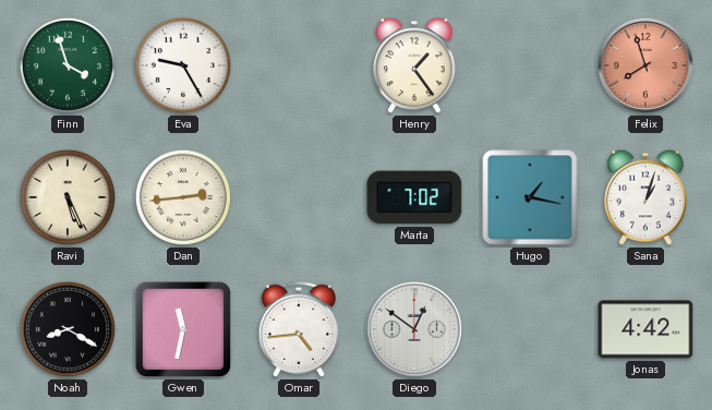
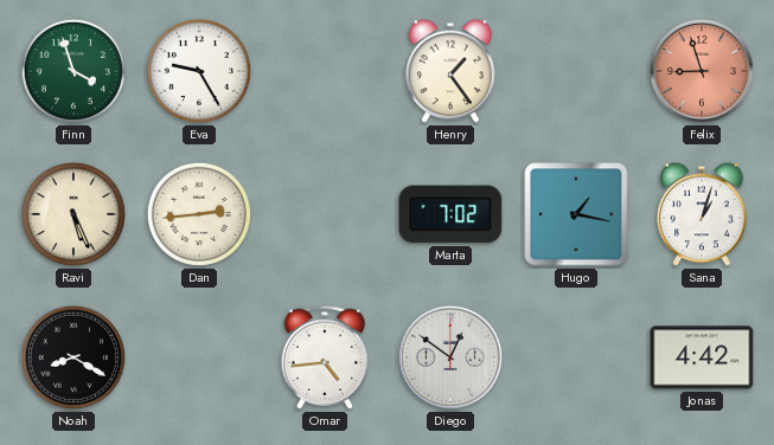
Felix: 7:57 -> 8:57 (702, 71)
Gwen: 11:32 -> none (183, 329)
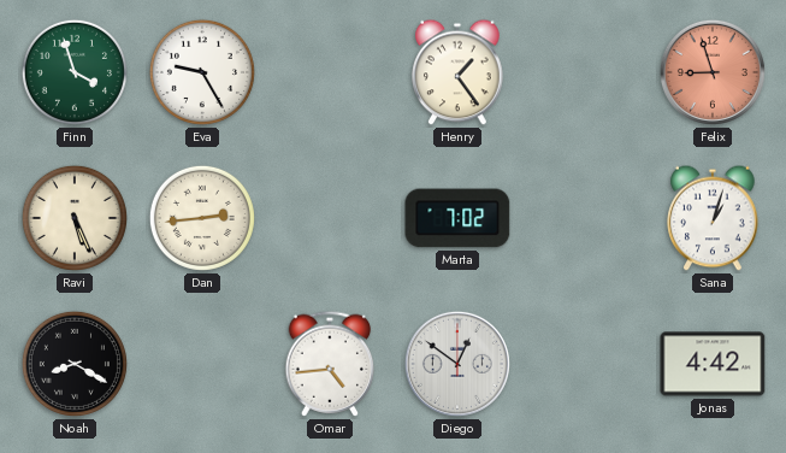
Hugo: 1:17 -> none (576, 214)
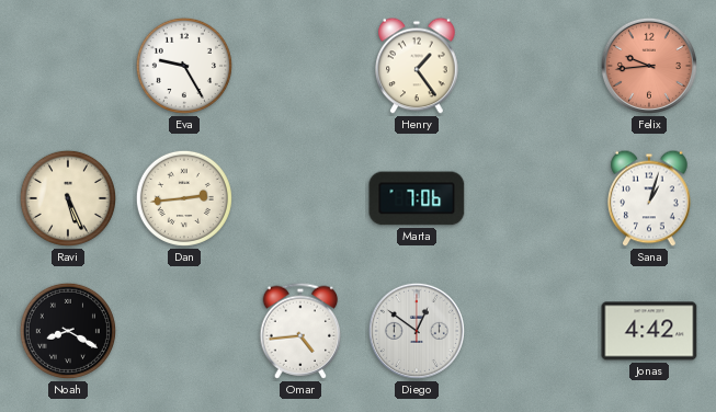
Finn: 3:57 -> none (75, 72)
Felix: 8:57 -> 9:44 (649, 66)
Marta: 7:02 -> 7:06 (417, 198)
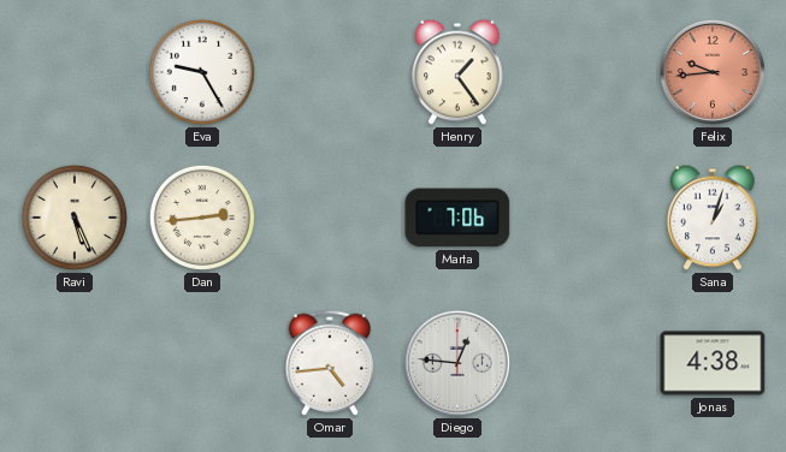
Noah: 8:20 -> none (68, 331)
Diego: 12:51 -> 12:46 (457, 363)
Jonas: 4:42 -> 4:38 (713, 363)
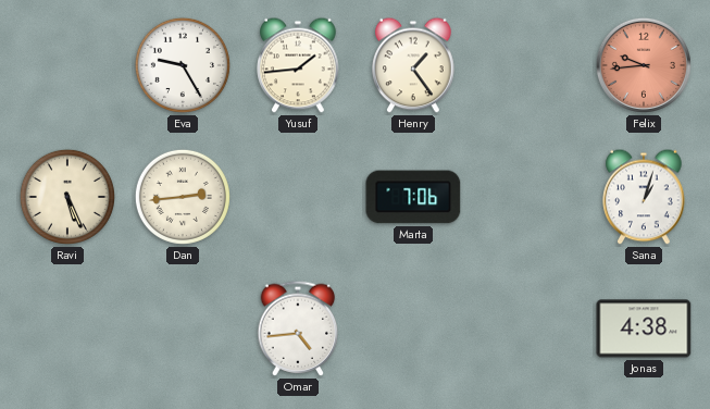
Yusuf: none -> 1:44 (298, 65)
Diego: 12:46 -> none (457, 363)
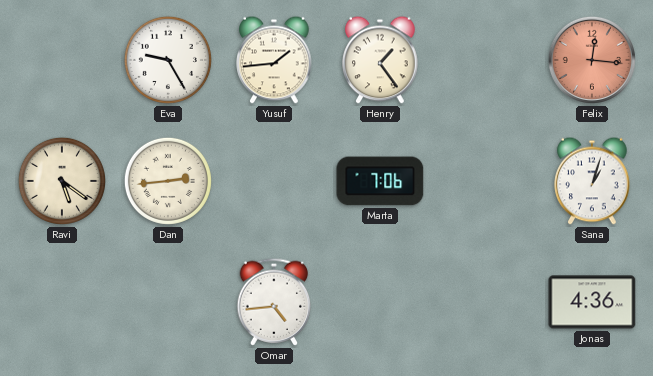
Felix: 9:44 -> 12:16 (592, 60)
Ravi: 5:26 -> 5:21 (62, 181)
Jonas: 4:38 -> 4:36 (592, 302)
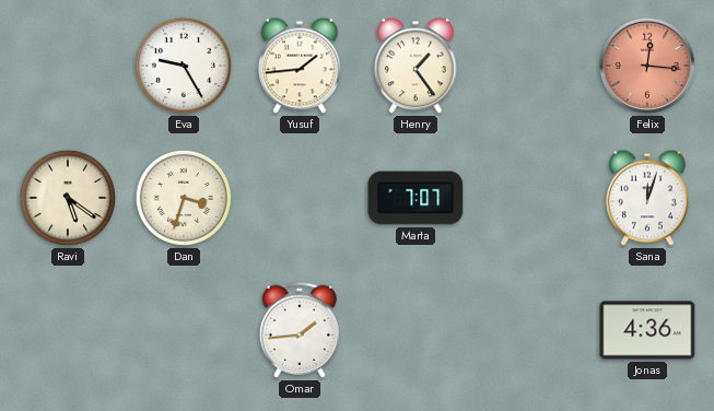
Dan: 2:44 -> 3:33 (184, 198)
Marta: 7:06 -> 7:07 (415, 198)
Sana: 1:03 -> 12:03 (647, 198)
Omar: 4:44 -> 1:44 (300, 330)
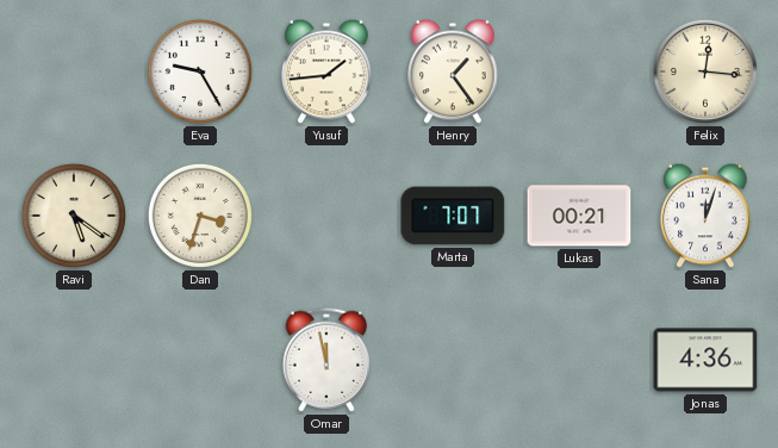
Felix dial: salmon -> cream (705, 71)
Lukas: none -> 00:21 (579, 216)
Omar: 1:44 -> 11:58 (326, 360)
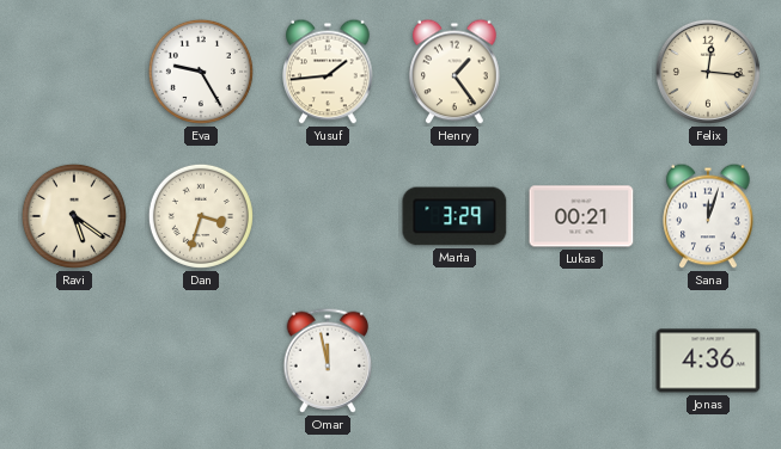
Marta: 7:07 -> 3:29 (454, 216)
